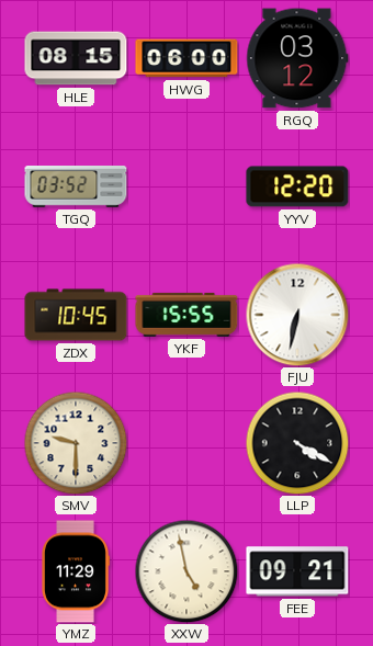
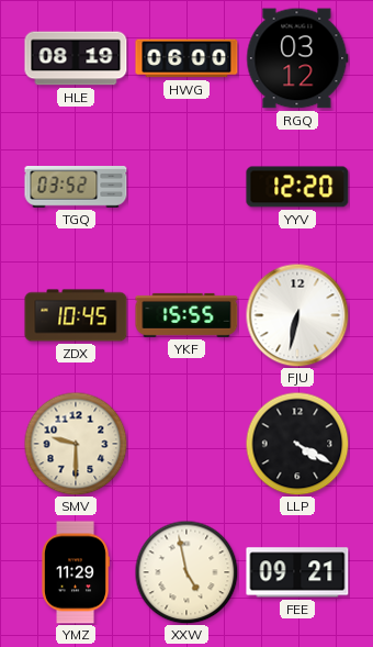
HLE: 08:15 -> 08:19 (76, 58)
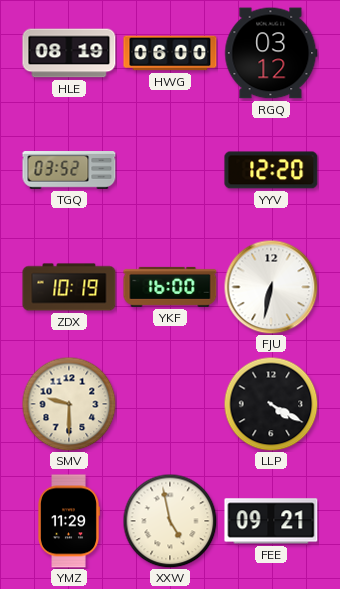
ZDX: 10:45 -> 10:19 (69, 287)
YKF: 15:55 -> 16:00 (170, 287)
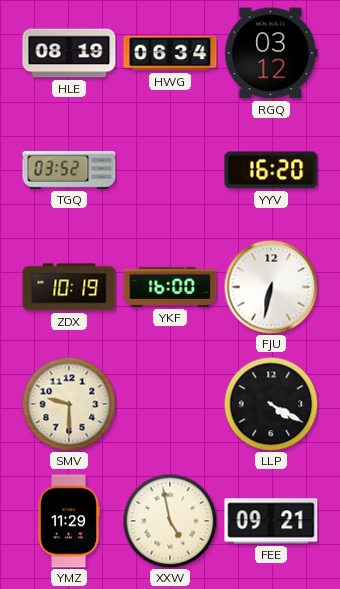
HWG: 06:00 -> 06:34 (170, 53)
YYV: 12:20 -> 16:20 (271, 170)
